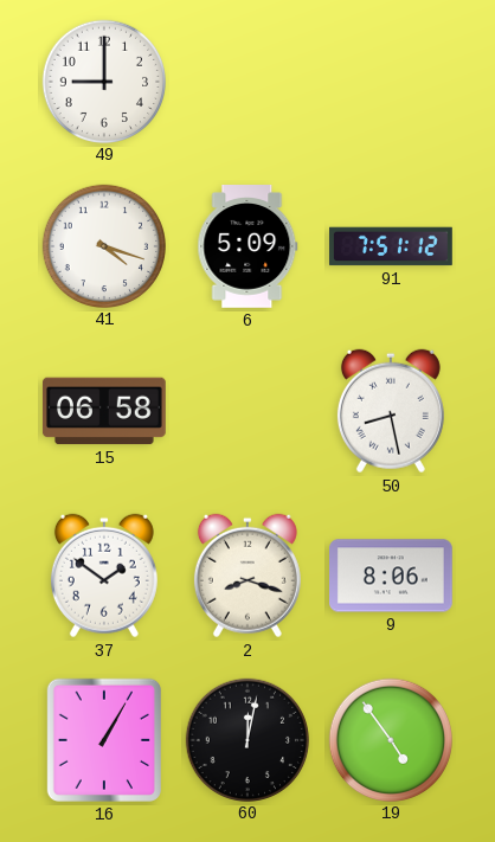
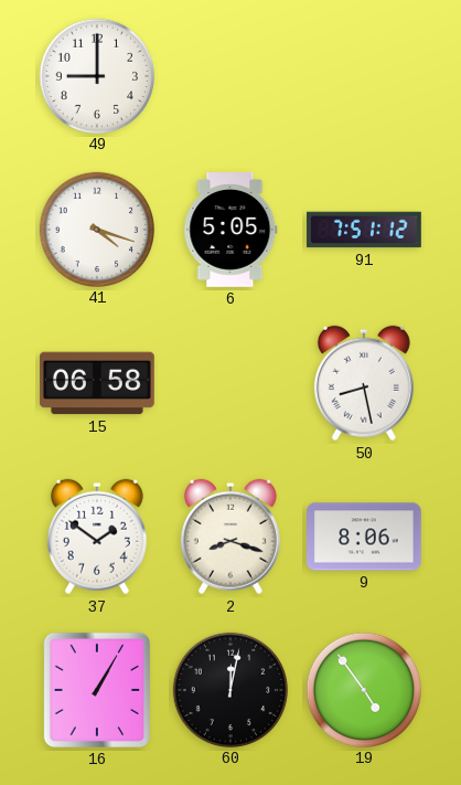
6: 5:09 -> 5:05 (230, 231)
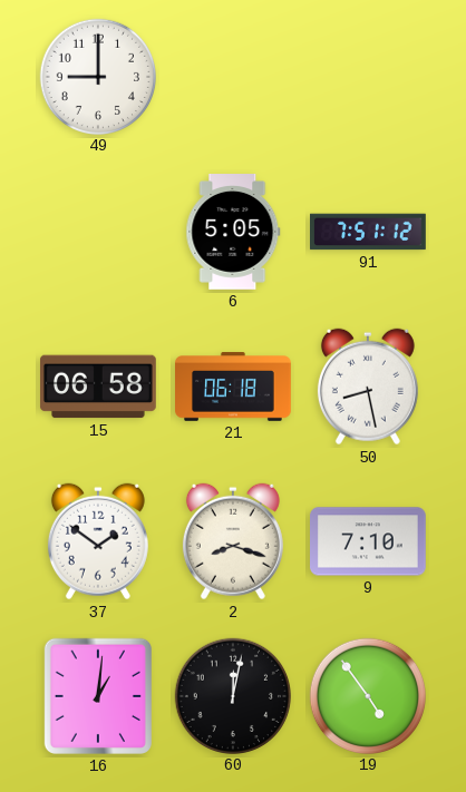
41: 4:18 -> none (96, 229)
21: none -> 06:18 (233, 387)
9: 8:06 -> 7:10 (369, 541)
16: 1:05 -> 1:01 (98, 696)
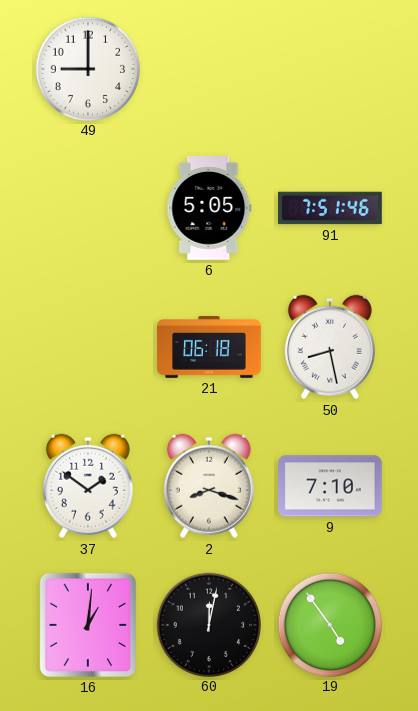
91: 7:51:12 -> 7:51:46 (331, 208)
15: 06:58 -> none (98, 387)
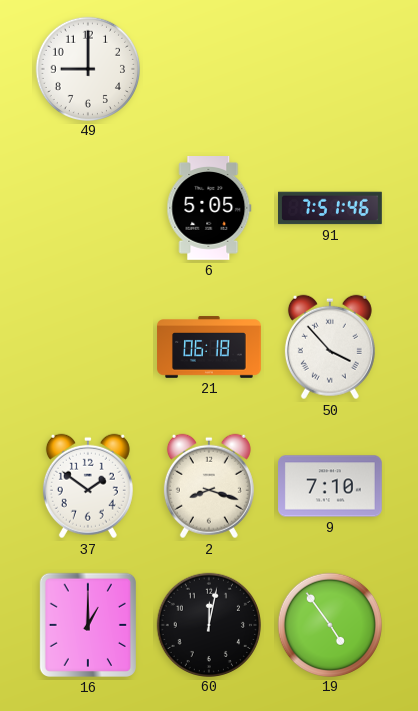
50: 8:28 -> 3:53 (330, 347)
16: 1:01 -> 1:00 (88, 625)
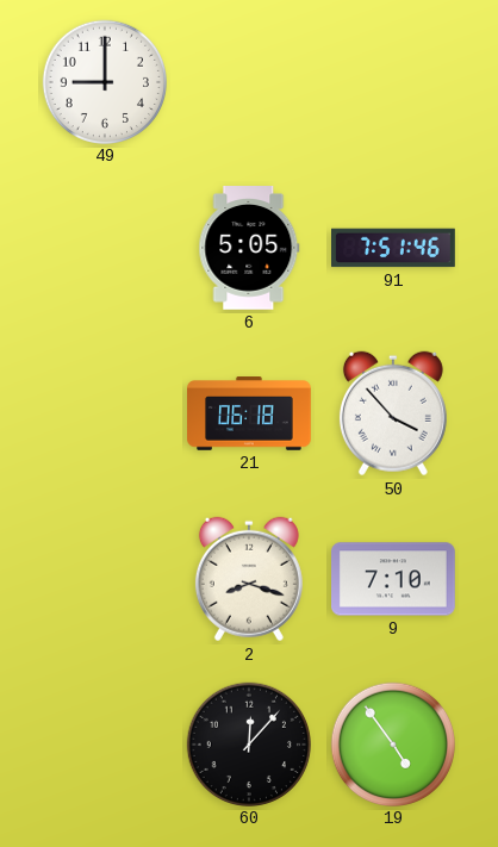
37: 1:51 -> none (88, 486)
16: 1:00 -> none (88, 625)
60: 12:02 -> 12:07 (248, 743)
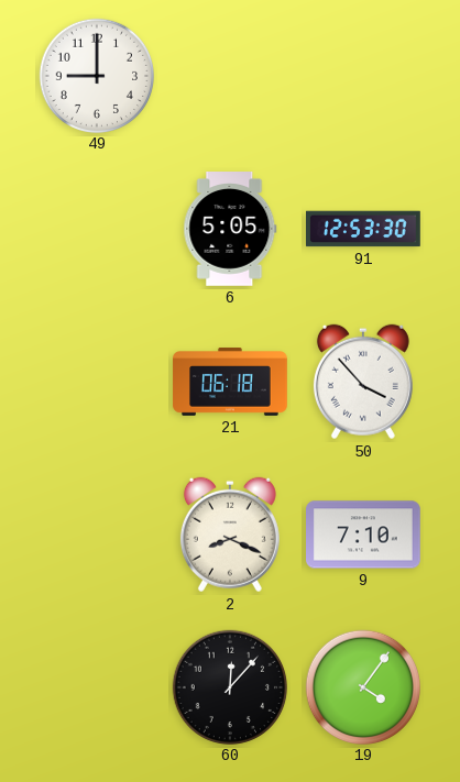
91: 7:51 -> 12:53 (364, 229)
2: 8:18 -> 8:19 (230, 535)
19: 4:54 -> 4:06 (362, 686)
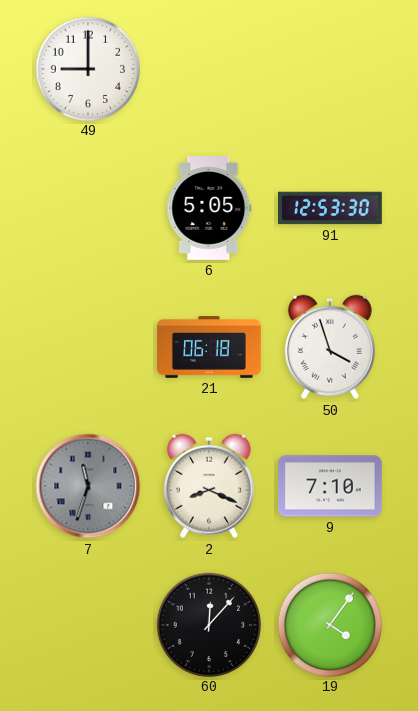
50: 3:53 -> 3:57 (330, 347)
7: none -> 11:33 (88, 486)
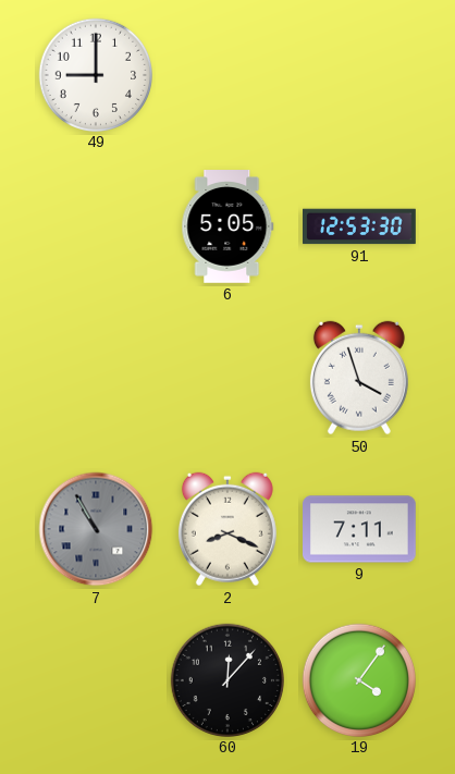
21: 06:18 -> none (209, 347)
7: 11:33 -> 10:55 (96, 529)
9: 7:10 -> 7:11 (360, 529)
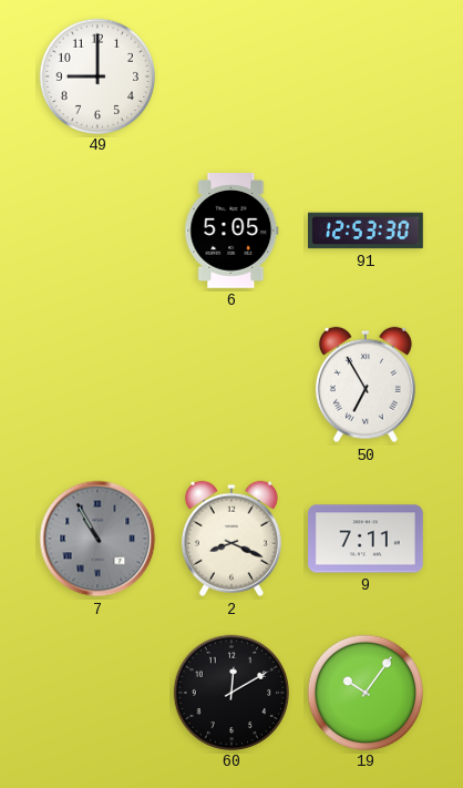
50: 3:57 -> 6:55 (366, 385)
60: 12:07 -> 12:10 (230, 692)
19: 4:06 -> 10:06 (364, 692)
